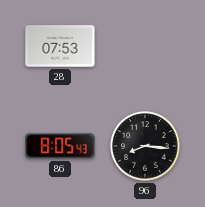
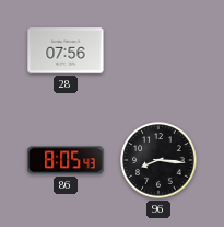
28: 07:53 -> 07:56 (66, 50)
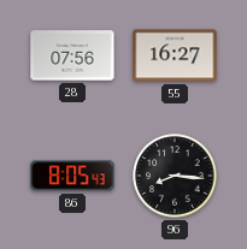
55: none -> 16:27 (175, 55)
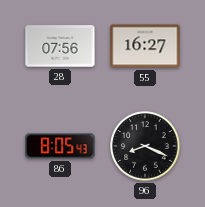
96: 8:16 -> 8:19 (145, 146)
